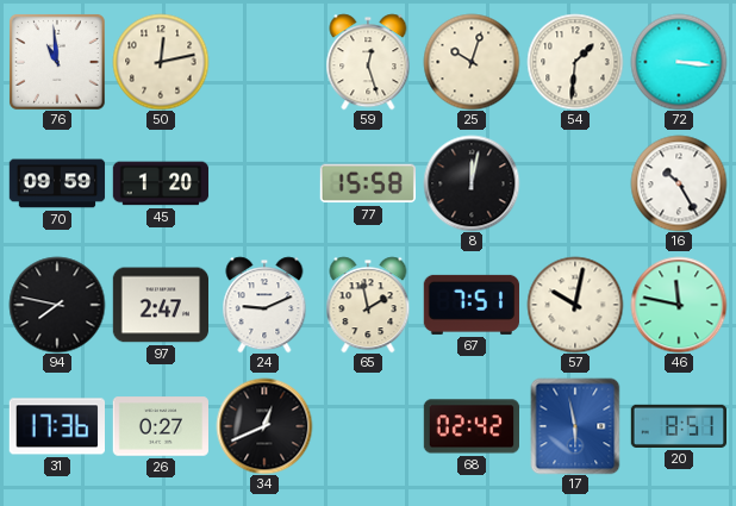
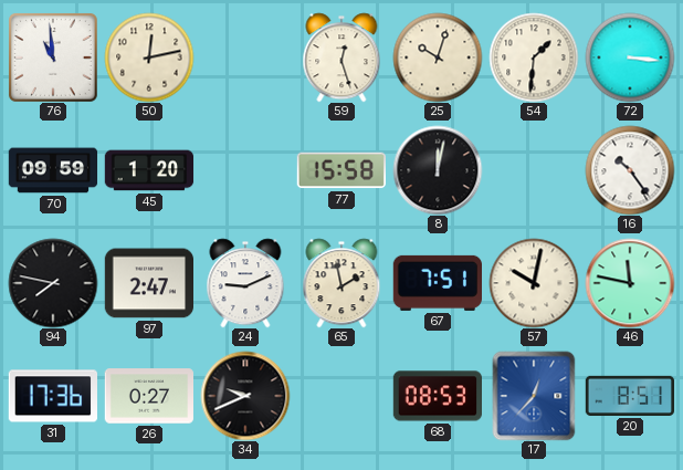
16: 10:25 -> 10:24 (630, 170)
34: 12:41 -> 9:41 (245, 396)
68: 02:42 -> 08:53 (437, 396)
17: 5:58 -> 12:37 (534, 396)
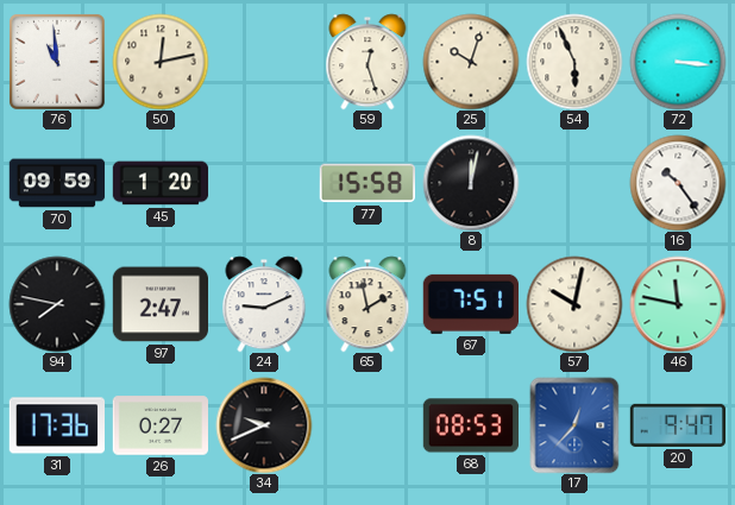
54: 1:31 -> 5:56 (574, 62)
20: 8:51 -> 9:47 (678, 425)
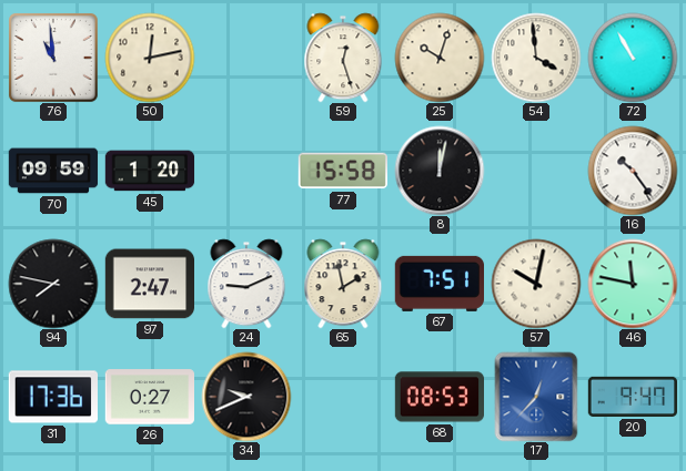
54: 5:56 -> 3:59 (536, 58)
72: 3:16 -> 10:55 (633, 58)
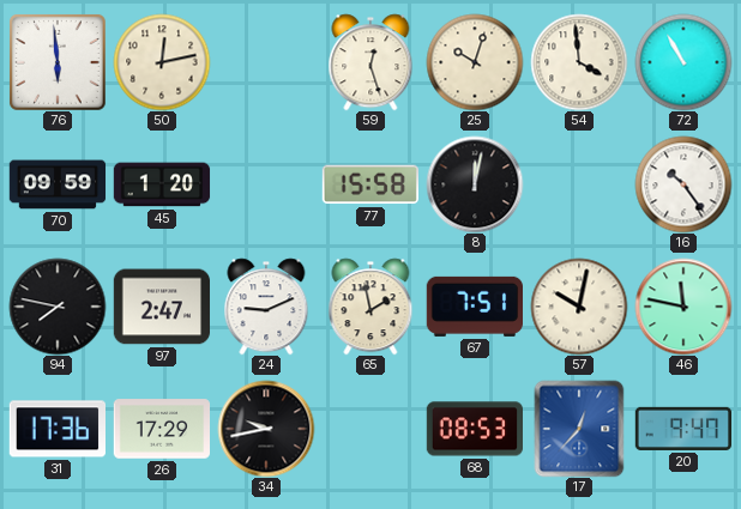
76: 10:59 -> 5:59 (58, 62)
26: 0:27 -> 17:29 (161, 429)
34: 9:41 -> 9:43 (266, 429)
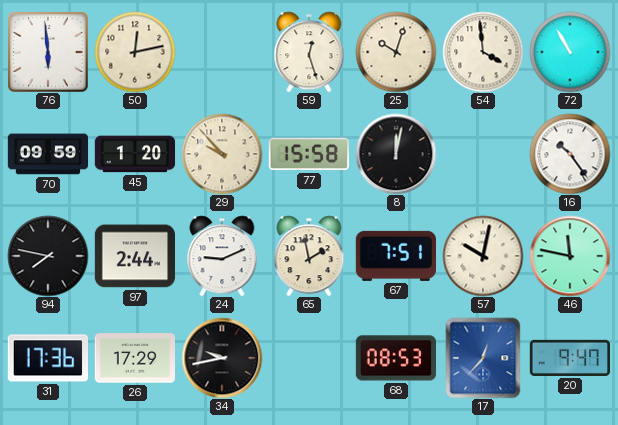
29: none -> 9:53 (222, 154)
97: 2:47 -> 2:44 (134, 256)
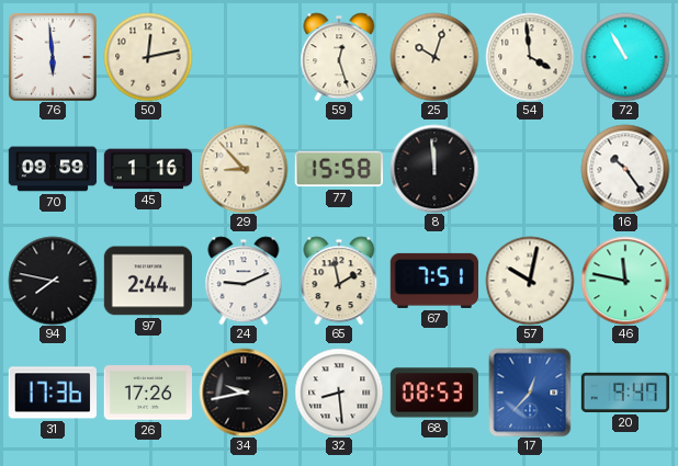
45: 1:20 -> 1:16 (148, 169)
29: 9:53 -> 8:53 (244, 169)
8: 12:02 -> 11:59 (434, 169)
26: 17:29 -> 17:26 (147, 393)
32: none -> 8:29 (339, 393)
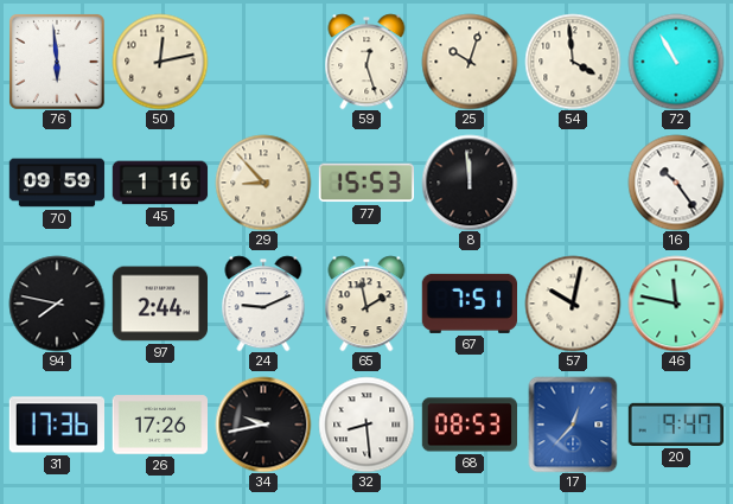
77: 15:58 -> 15:53 (366, 183)
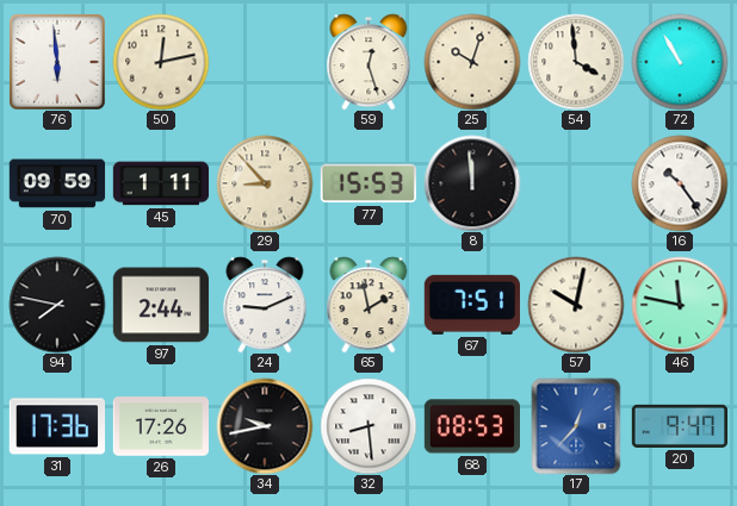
45: 1:16 -> 1:11 (161, 183)
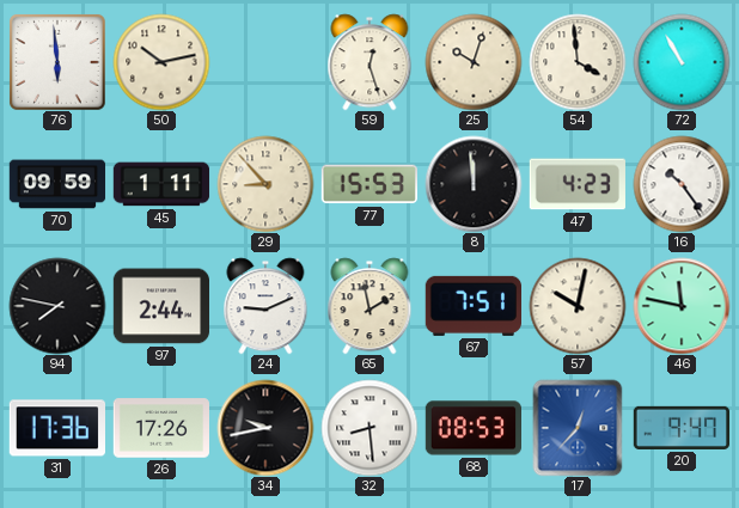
50: 12:13 -> 10:13 (161, 62)
47: none -> 4:23 (578, 184)
